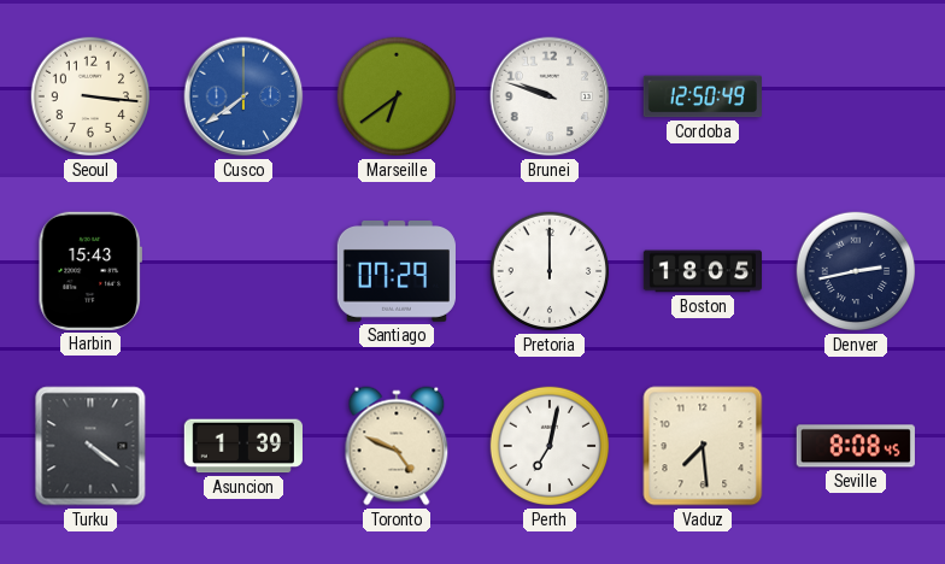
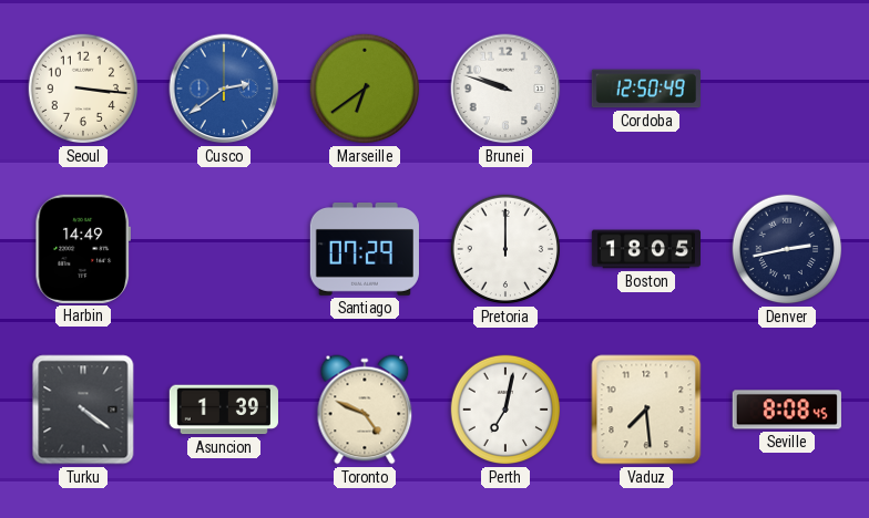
Cusco: 7:39 -> 2:39 (224, 89)
Harbin: 15:43 -> 14:49 (82, 249)
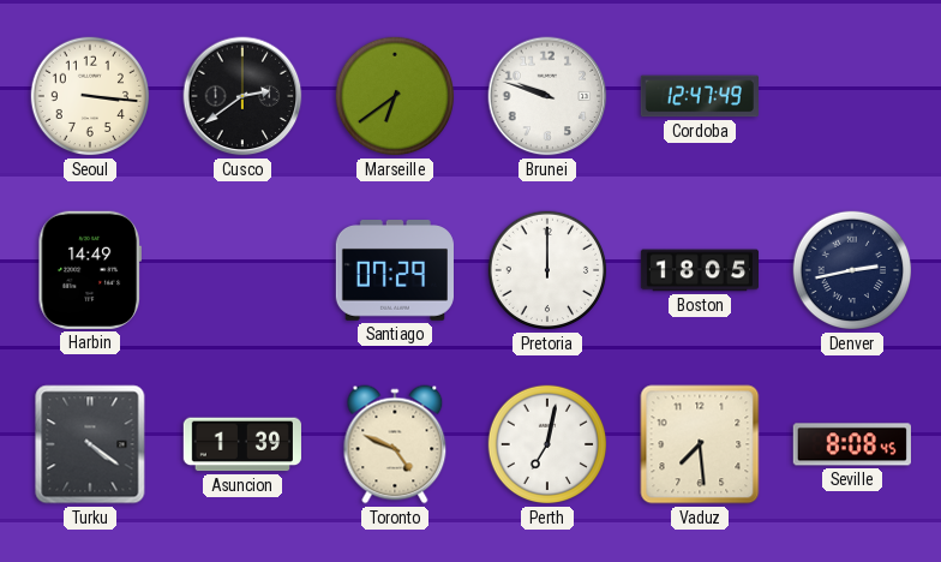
Cusco dial: blue -> black (242, 96)
Cordoba: 12:50 -> 12:47 (700, 96)
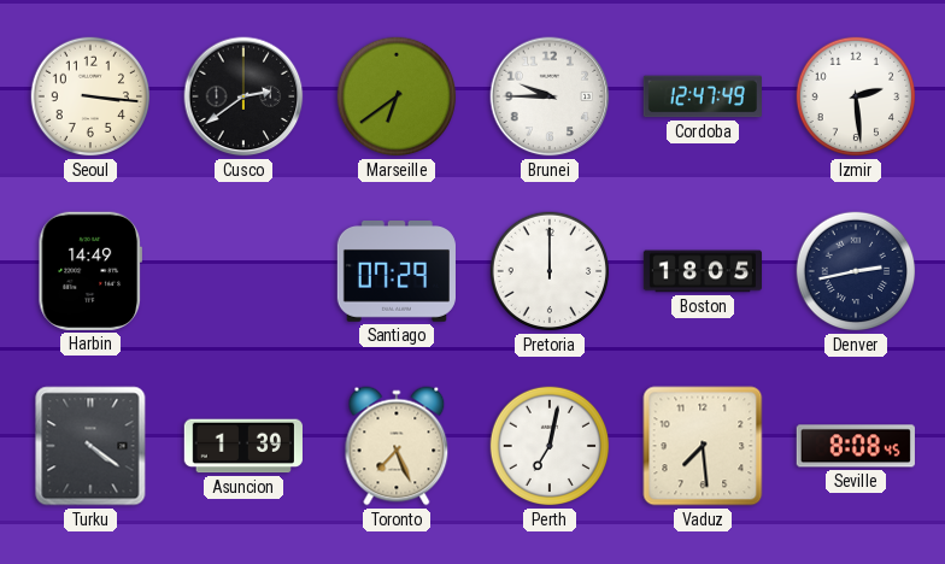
Brunei: 9:48 -> 9:45 (550, 96)
Izmir: none -> 2:29 (856, 96)
Toronto: 4:49 -> 7:26 (397, 446)
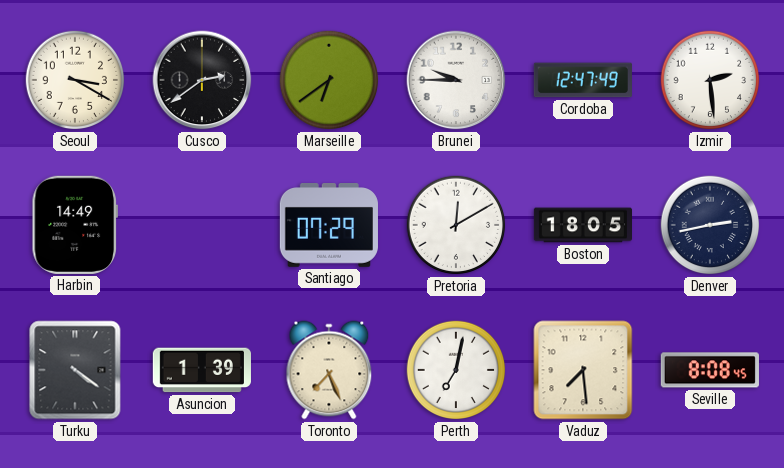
Seoul: 3:16 -> 3:20 (75, 80)
Pretoria: 12:00 -> 12:10 (456, 225)
